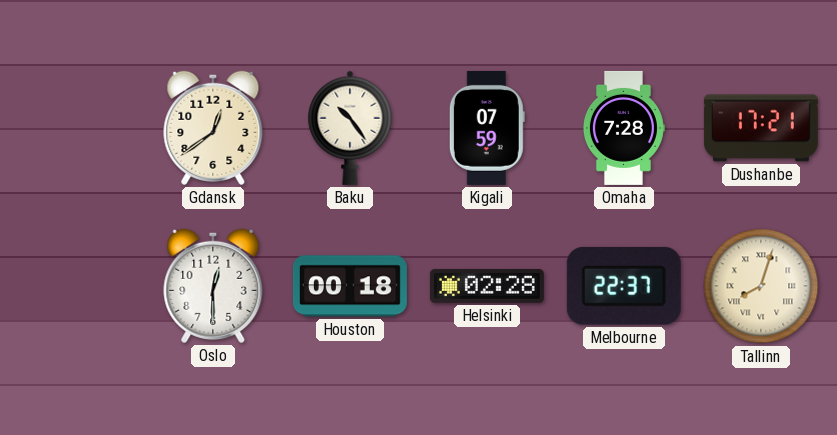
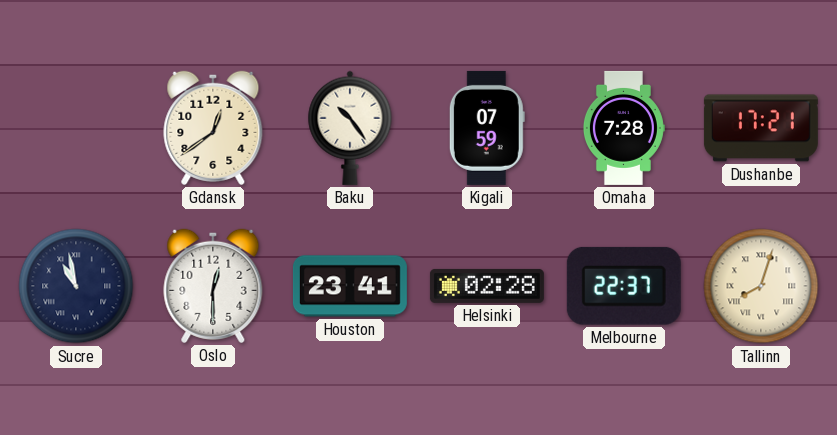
Sucre: none -> 10:58 (76, 286)
Houston: 00:18 -> 23:41 (350, 286)
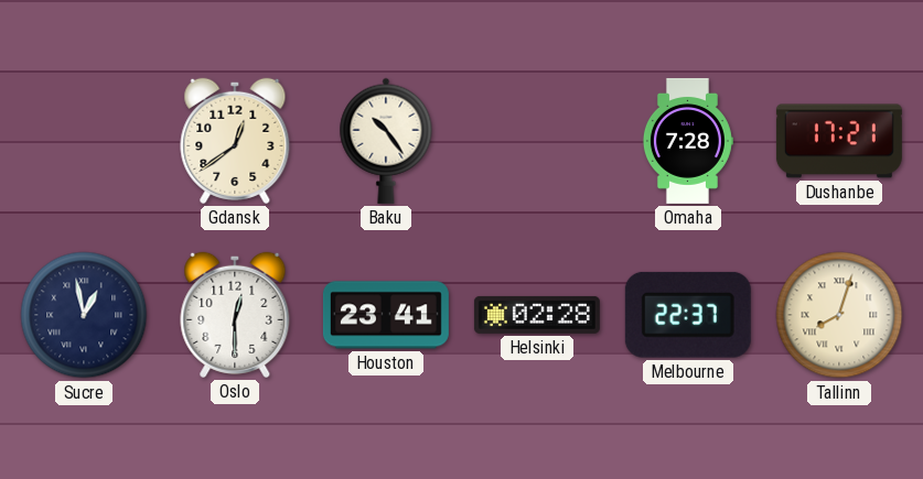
Kigali: 07:59 -> none (487, 128)
Sucre: 10:58 -> 12:58 (84, 315)
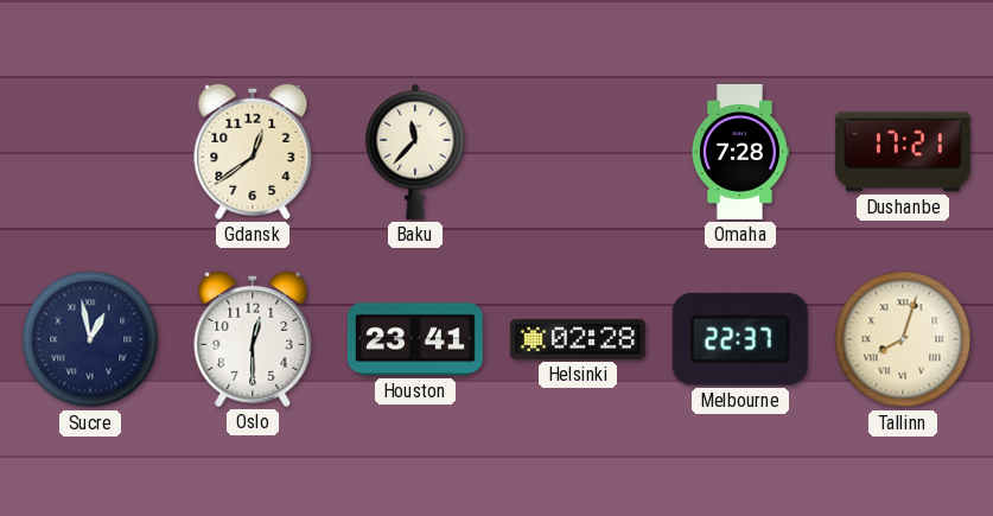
Baku: 10:24 -> 11:37 (415, 152)
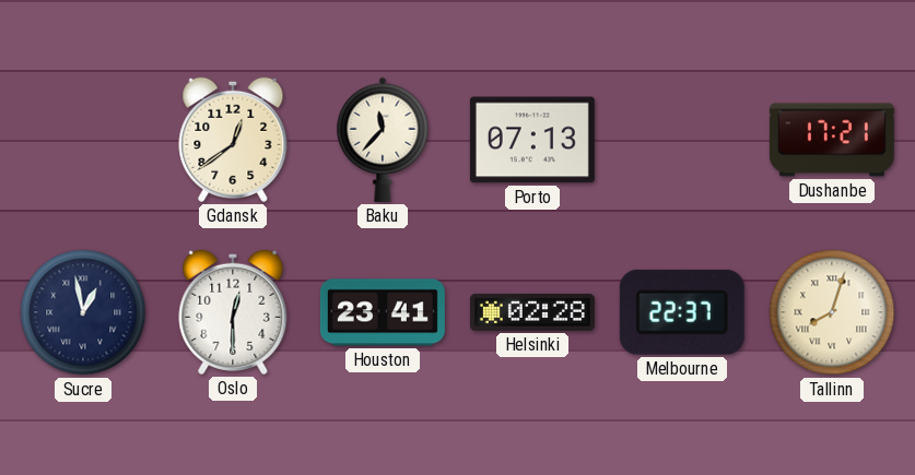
Porto: none -> 07:13 (532, 140)
Omaha: 7:28 -> none (739, 152)
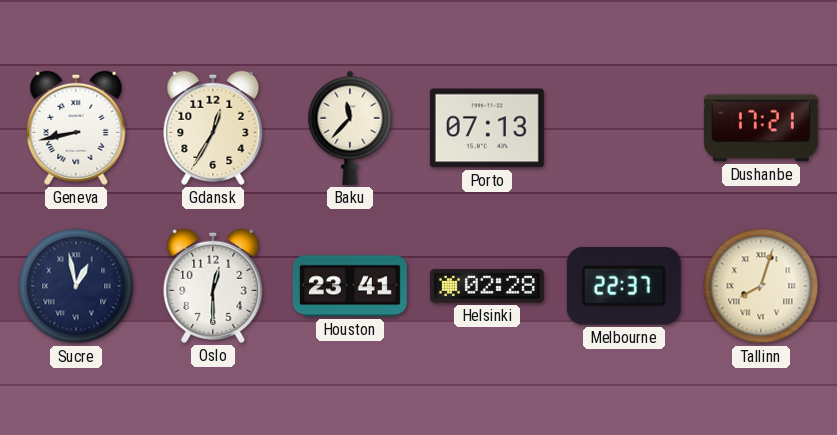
Geneva: none -> 8:43 (76, 128)
Gdansk: 12:39 -> 12:35 (213, 128)
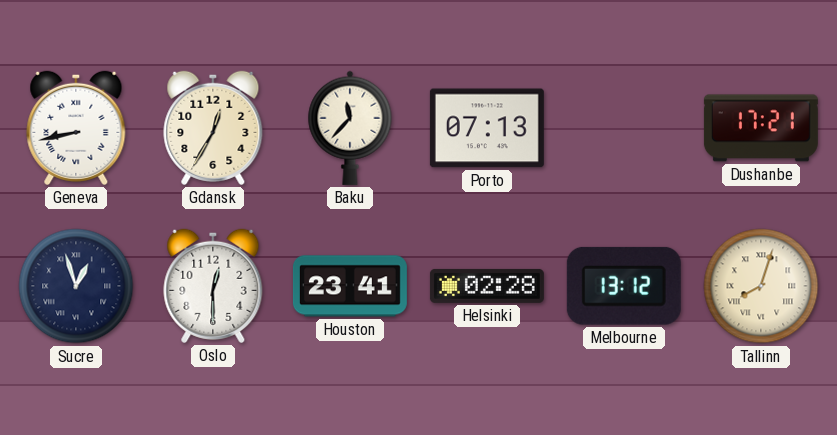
Sucre: 12:58 -> 12:57 (76, 286)
Melbourne: 22:37 -> 13:12 (624, 286)
